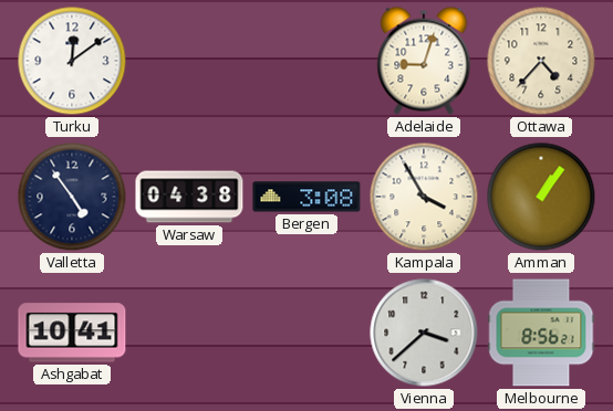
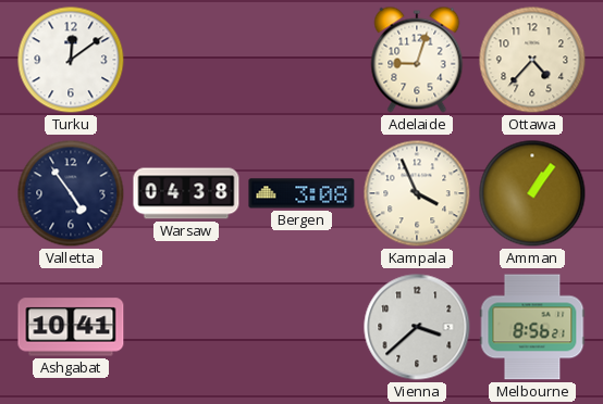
Kampala: 3:55 -> 3:56 (417, 193)
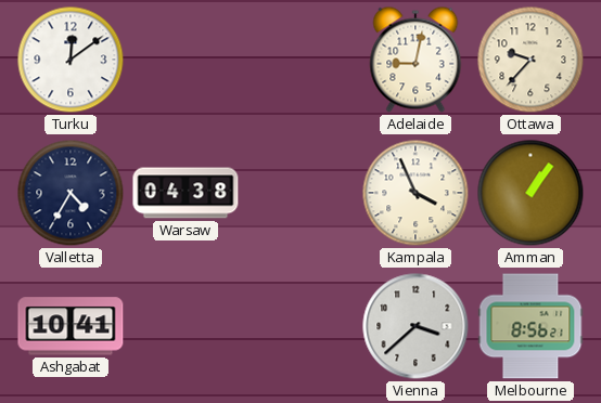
Adelaide: 9:03 -> 9:02 (415, 60)
Ottawa: 4:37 -> 9:37 (530, 60)
Valletta: 4:54 -> 4:35 (71, 193)
Bergen: 3:08 -> none (301, 193)
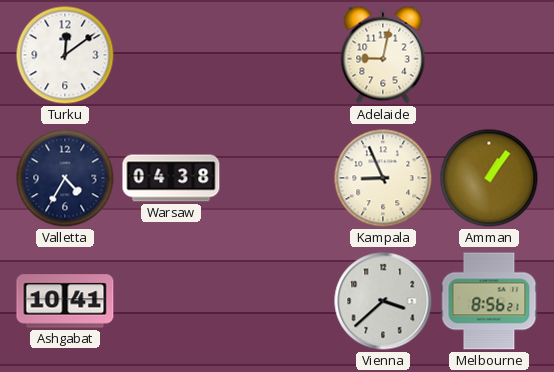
Ottawa: 9:37 -> none (530, 60)
Kampala: 3:56 -> 8:56 (383, 178)
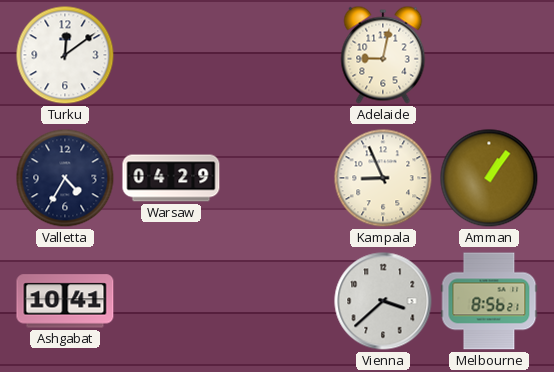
Warsaw: 04:38 -> 04:29 (171, 178)
